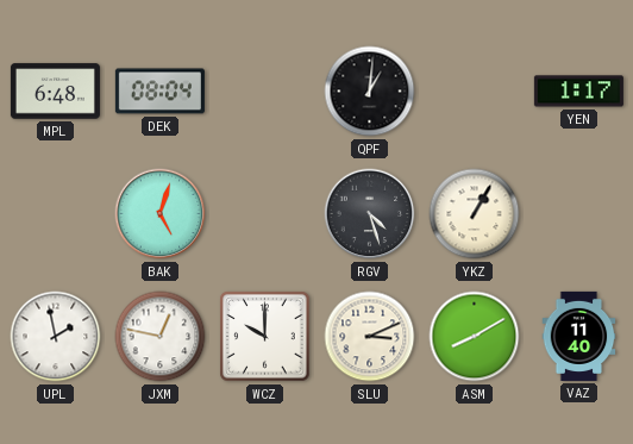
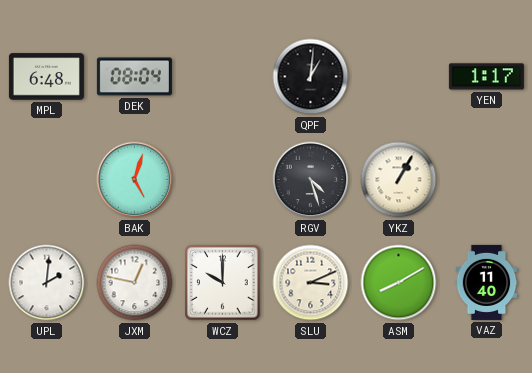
UPL: 1:58 -> 2:01 (47, 283)
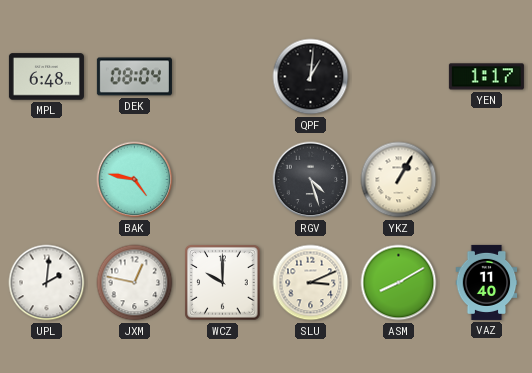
BAK: 5:03 -> 4:47 (135, 180)
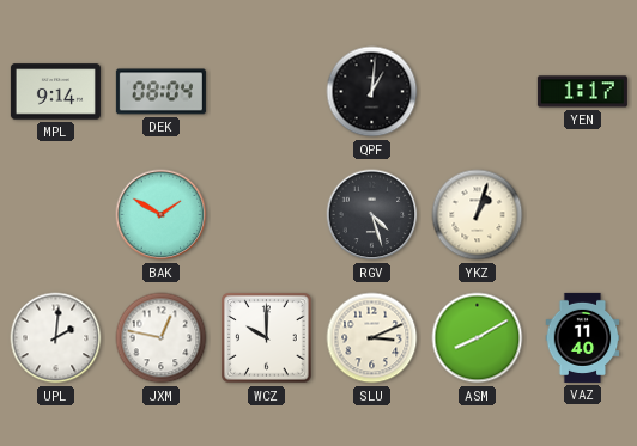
MPL: 6:48 -> 9:14 (55, 92)
BAK: 4:47 -> 1:50 (162, 215)
YKZ: 1:05 -> 1:03 (478, 215)
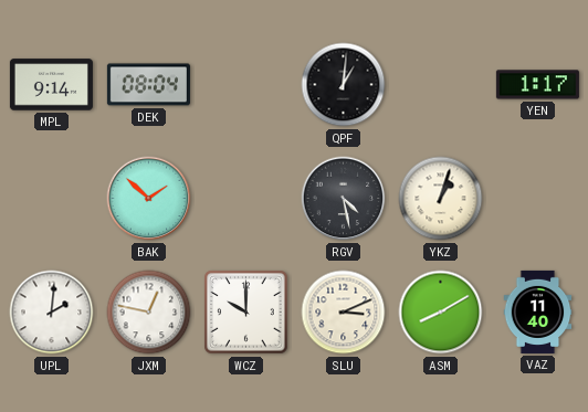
BAK: 1:50 -> 1:52 (149, 199)
RGV: 4:27 -> 4:28 (344, 199)
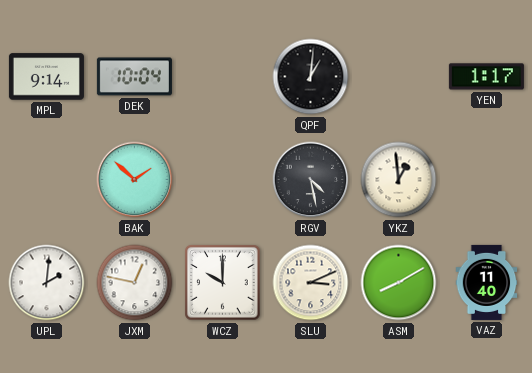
DEK: 08:04 -> 10:04 (134, 77)
YKZ: 1:03 -> 12:59 (399, 180)
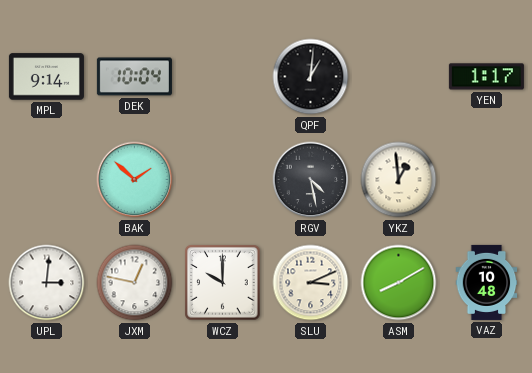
UPL: 2:01 -> 3:01 (47, 283)
VAZ: 11:40 -> 10:48 (487, 282)
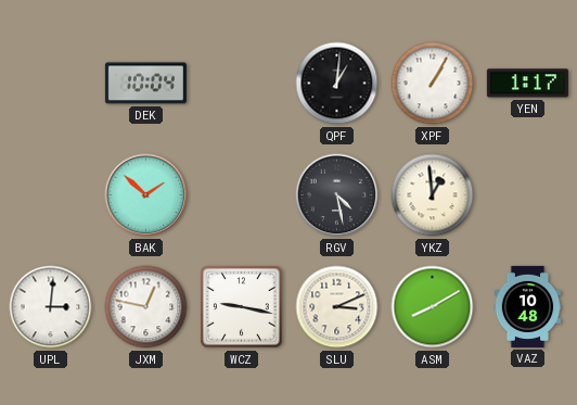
MPL: 9:14 -> none (46, 77)
XPF: none -> 1:05 (433, 84)
WCZ: 10:00 -> 9:17 (242, 307)
